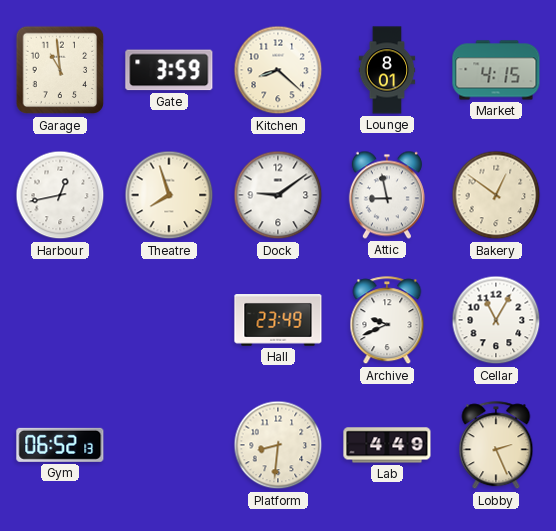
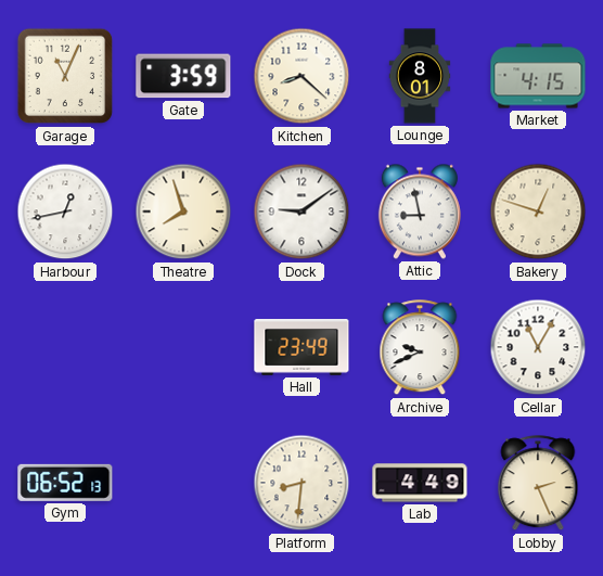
Garage: 10:59 -> 11:04 (65, 76)
Bakery: 12:51 -> 12:48 (538, 212)
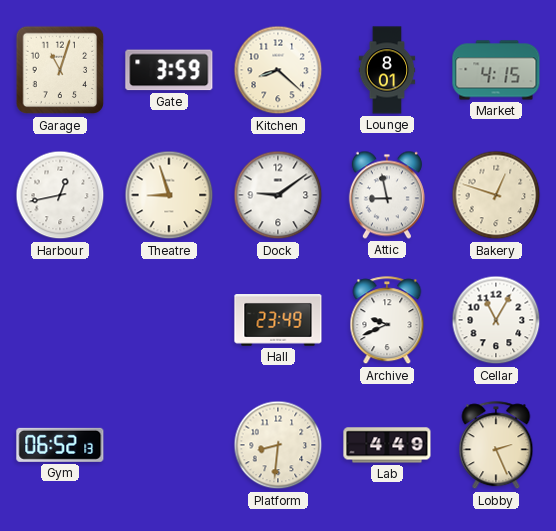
Garage: 11:04 -> 11:03 (60, 70)
Theatre: 7:57 -> 8:57 (169, 195)
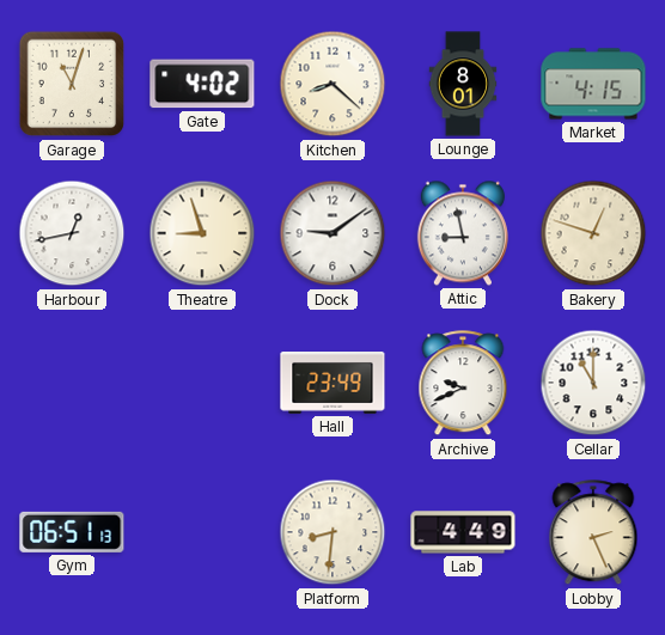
Gate: 3:59 -> 4:02 (202, 84)
Cellar: 11:05 -> 11:00 (593, 383)
Gym: 06:52 -> 06:51 (72, 532)
